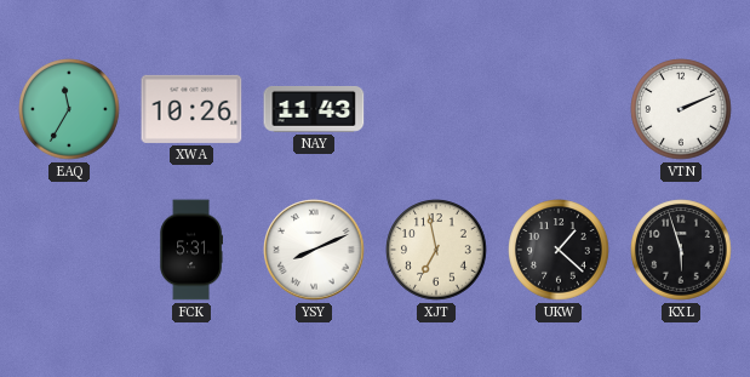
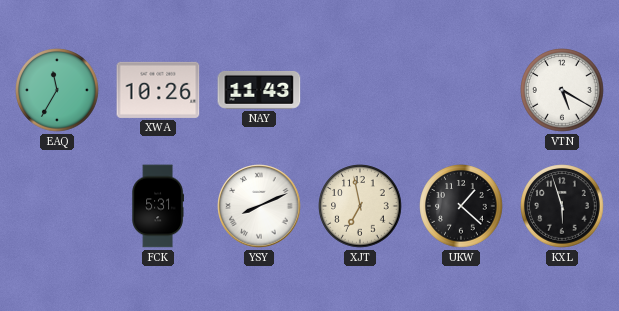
VTN: 2:11 -> 5:20 (562, 90)
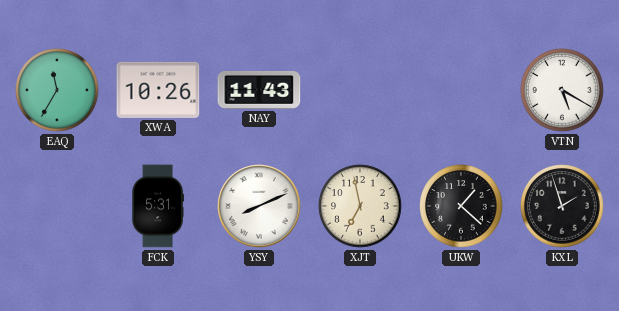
KXL: 5:57 -> 1:57 (562, 206)
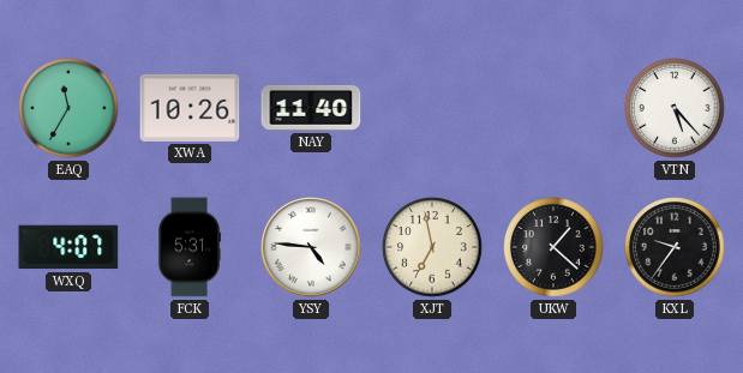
NAY: 11:43 -> 11:40 (311, 108)
VTN: 5:20 -> 5:23 (675, 108)
WXQ: none -> 4:07 (68, 247)
YSY: 8:11 -> 4:46 (311, 247)
KXL: 1:57 -> 9:36 (675, 247)
